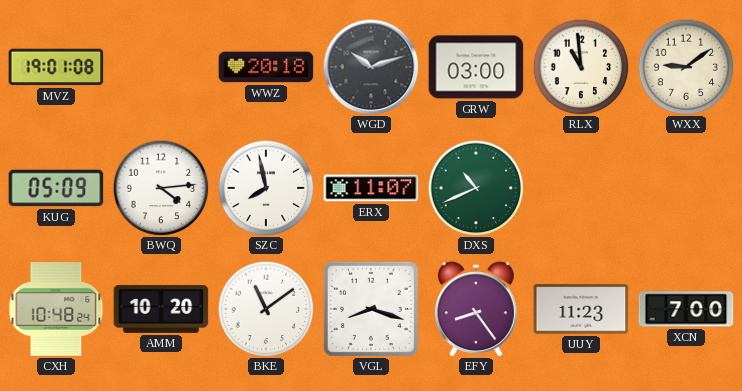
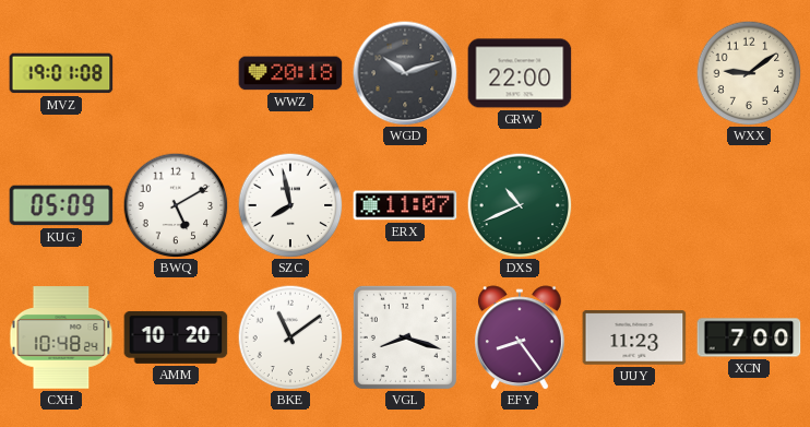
GRW: 03:00 -> 22:00 (520, 73)
RLX: 10:59 -> none (581, 67)
BWQ: 4:14 -> 5:10 (176, 205)
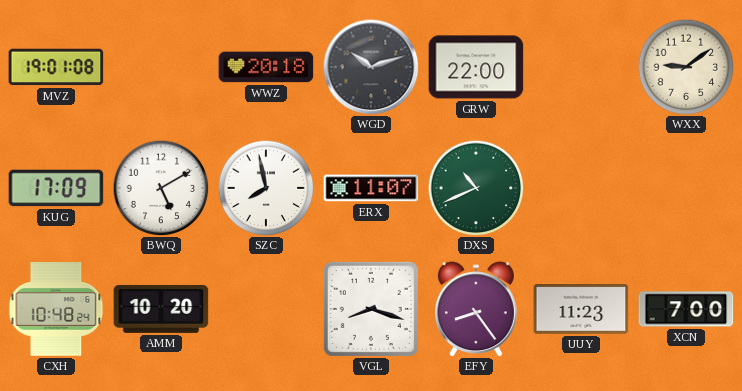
KUG: 05:09 -> 17:09 (56, 188)
BKE: 11:09 -> none (290, 337)
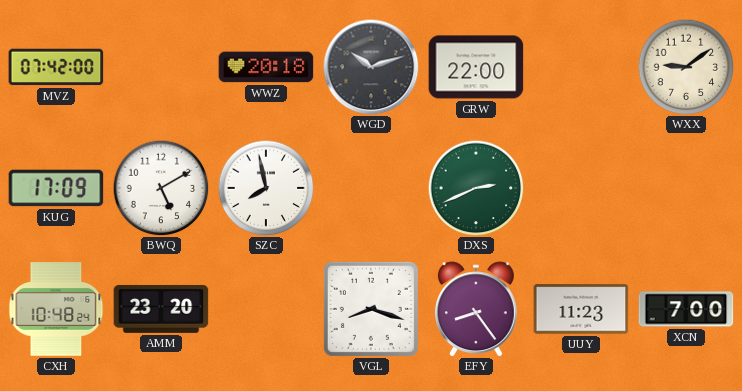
MVZ: 19:01 -> 07:42 (56, 67)
ERX: 11:07 -> none (371, 188)
DXS: 10:41 -> 2:41 (476, 188)
AMM: 10:20 -> 23:20 (161, 309)
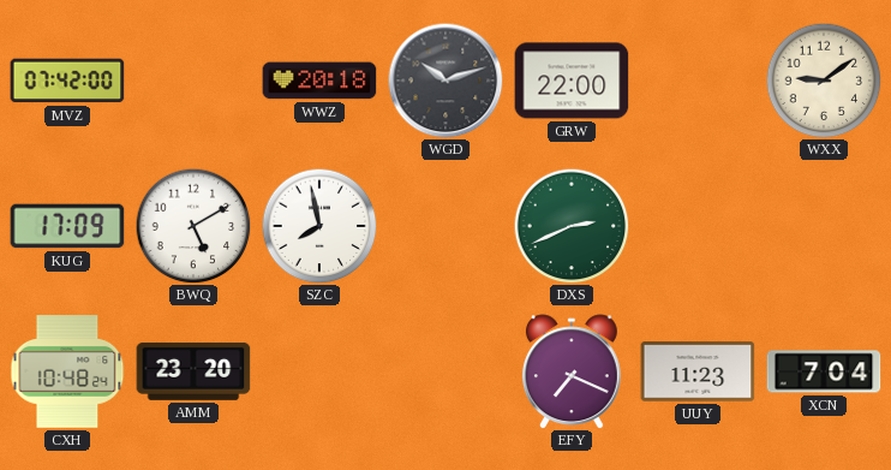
VGL: 8:18 -> none (371, 309)
EFY: 8:24 -> 7:19 (572, 371)
XCN: 7:00 -> 7:04 (824, 371)
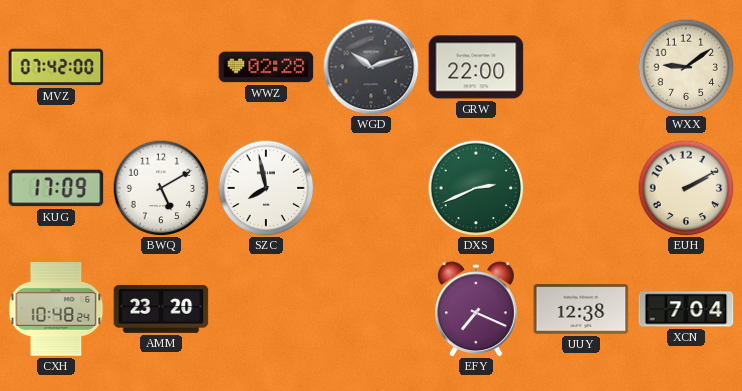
WWZ: 20:18 -> 02:28 (266, 67)
EUH: none -> 2:10 (686, 188)
UUY: 11:23 -> 12:38 (581, 309)
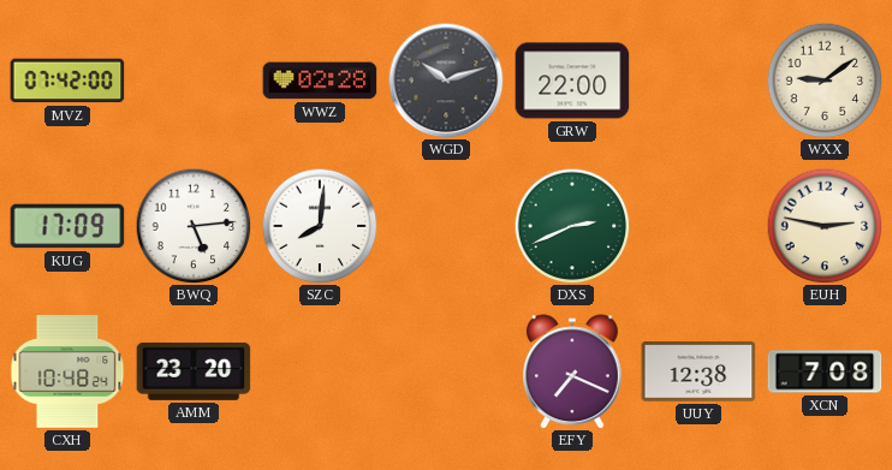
BWQ: 5:10 -> 5:14 (194, 226)
SZC: 7:58 -> 8:01 (320, 226)
EUH: 2:10 -> 2:47 (825, 226)
XCN: 7:04 -> 7:08 (825, 371)
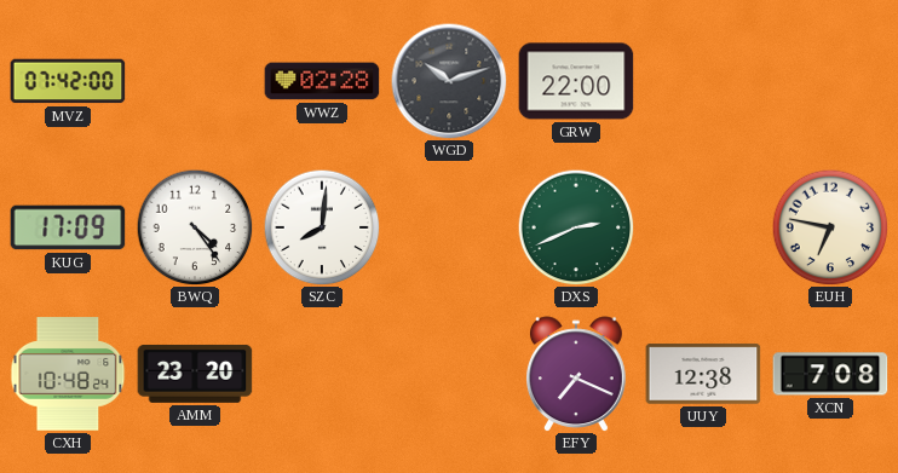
WXX: 9:09 -> none (825, 81)
BWQ: 5:14 -> 4:24 (195, 227)
EUH: 2:47 -> 6:47 (830, 227)
